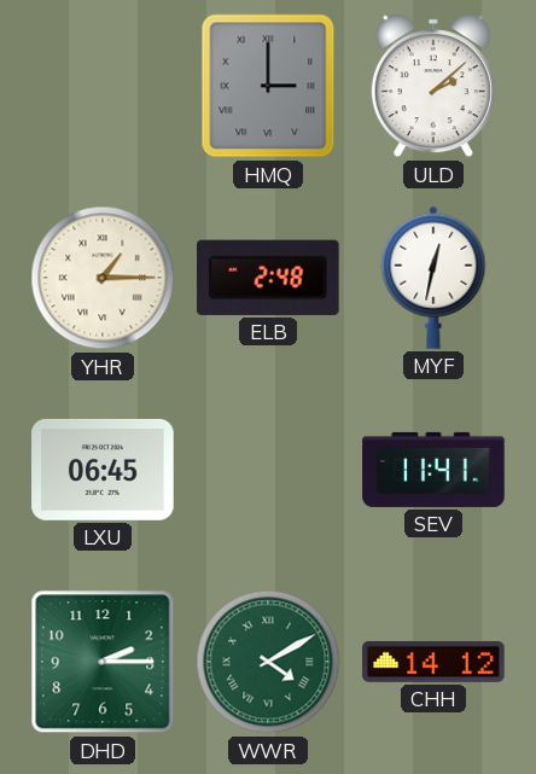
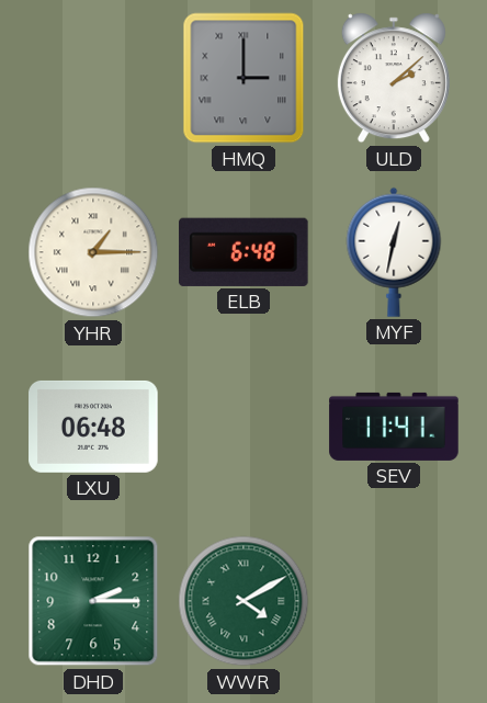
ELB: 2:48 -> 6:48 (245, 252)
LXU: 06:45 -> 06:48 (93, 427)
CHH: 14:12 -> none (433, 662)
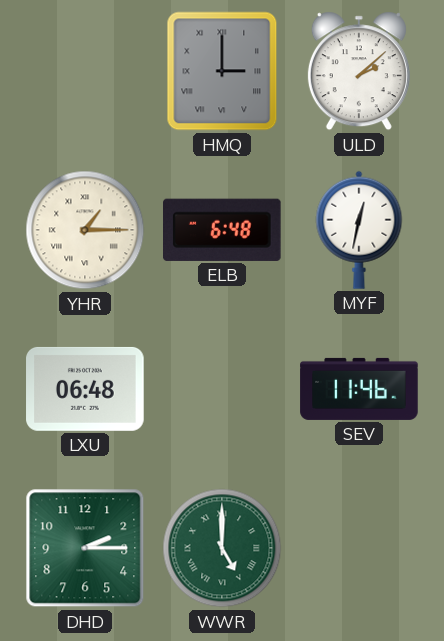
SEV: 11:41 -> 11:46 (359, 389)
WWR: 4:10 -> 5:00 (222, 548)
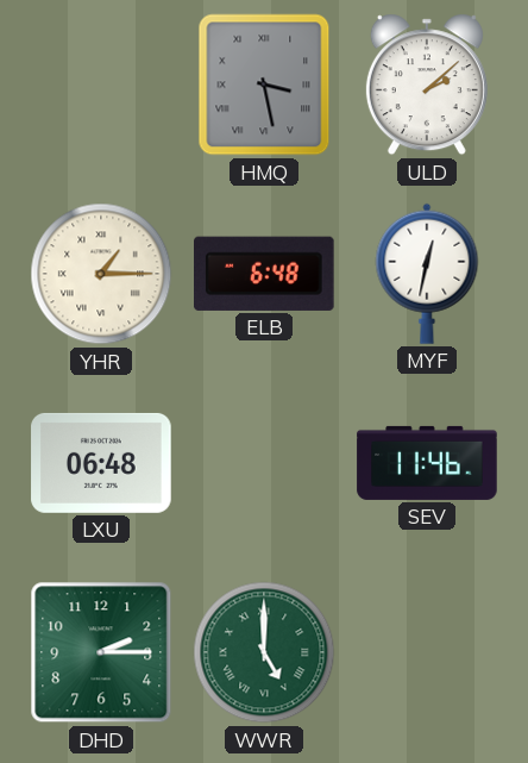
HMQ: 3:00 -> 3:28 (264, 85)
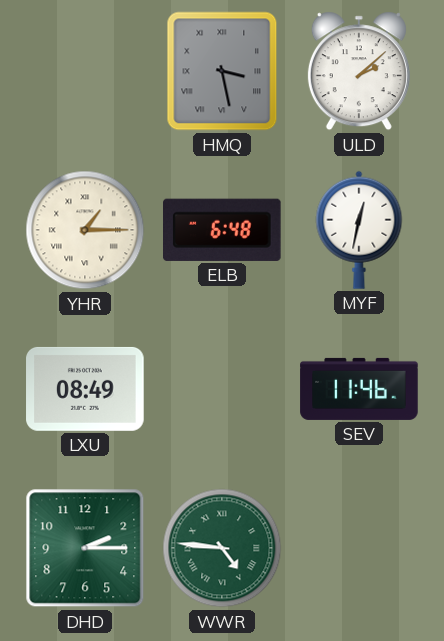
LXU: 06:48 -> 08:49 (85, 389)
WWR: 5:00 -> 4:46 (222, 548)
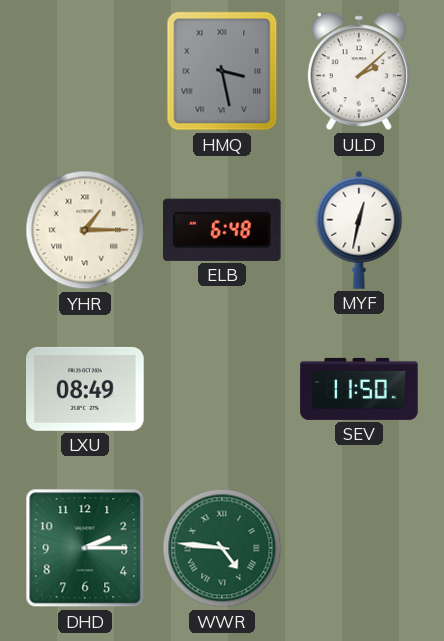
SEV: 11:46 -> 11:50 (359, 389)
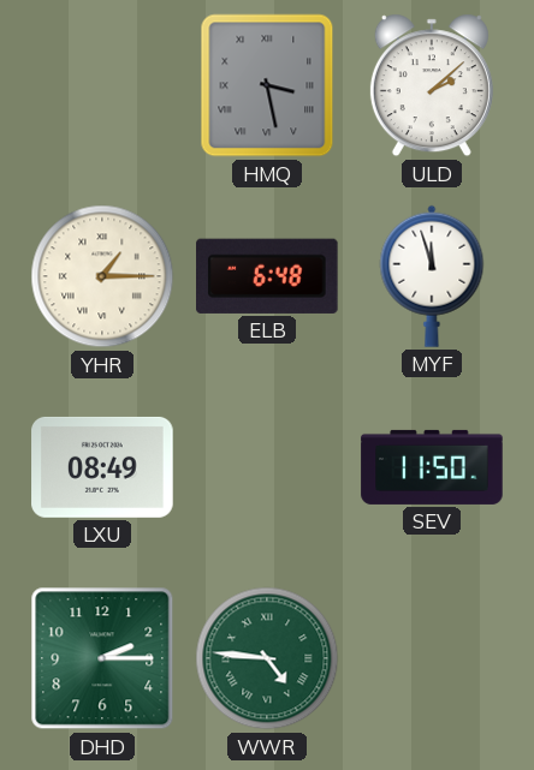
MYF: 12:32 -> 11:57 (432, 276)
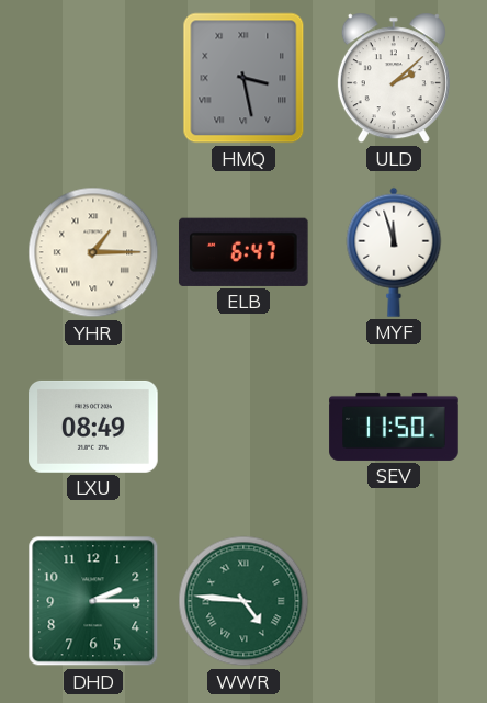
ELB: 6:48 -> 6:47 (245, 252)
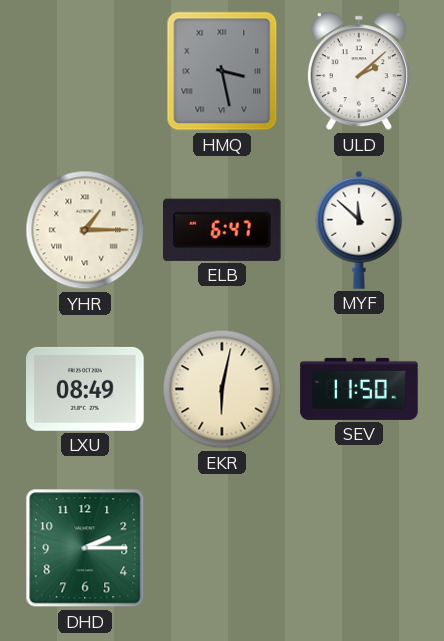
MYF: 11:57 -> 11:52 (359, 230)
EKR: none -> 6:02 (222, 389)
WWR: 4:46 -> none (243, 601)
